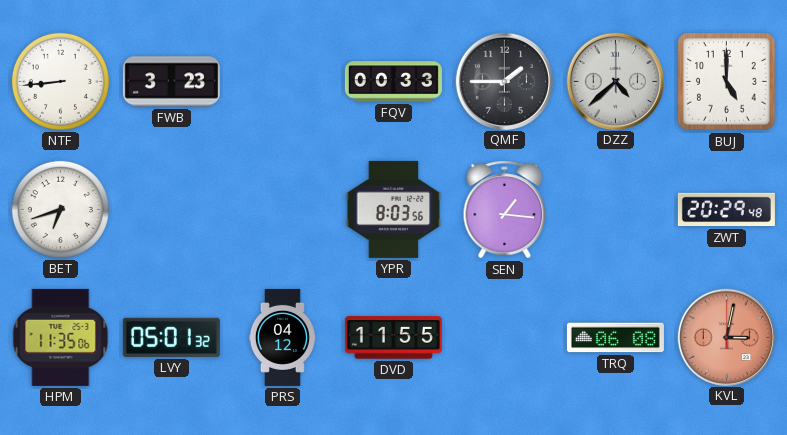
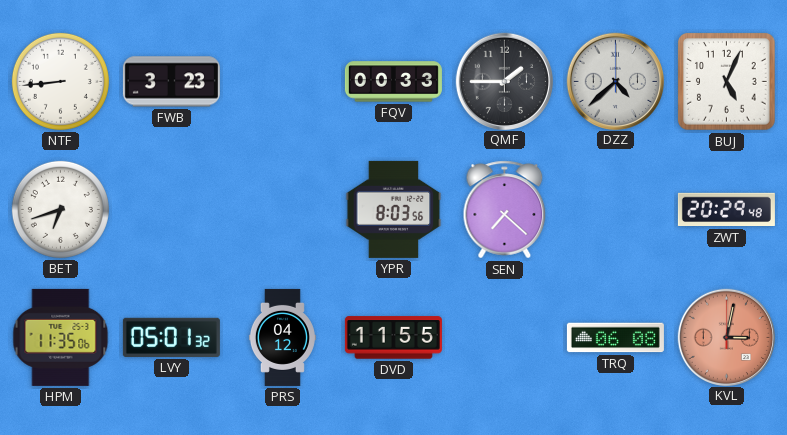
BUJ: 5:00 -> 5:04 (727, 82)
SEN: 1:16 -> 7:22 (505, 210)
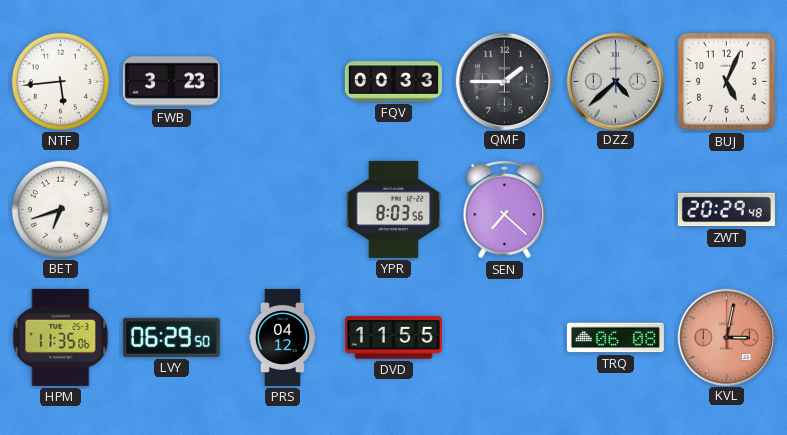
NTF: 8:44 -> 5:44 (60, 81)
LVY: 05:01 -> 06:29 (171, 337)
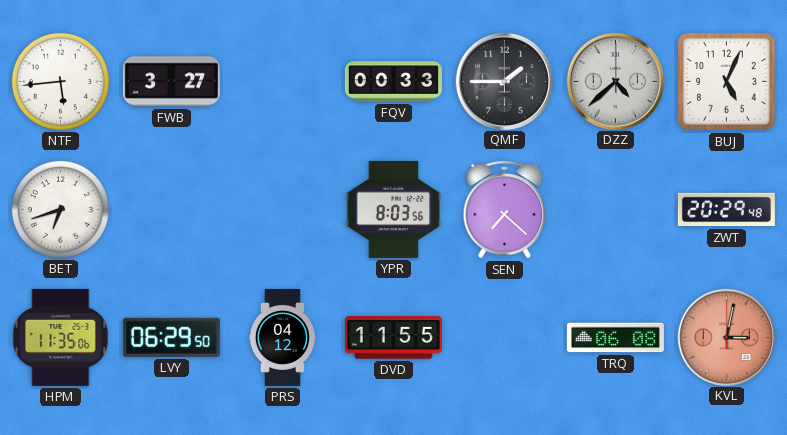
FWB: 3:23 -> 3:27 (171, 82)
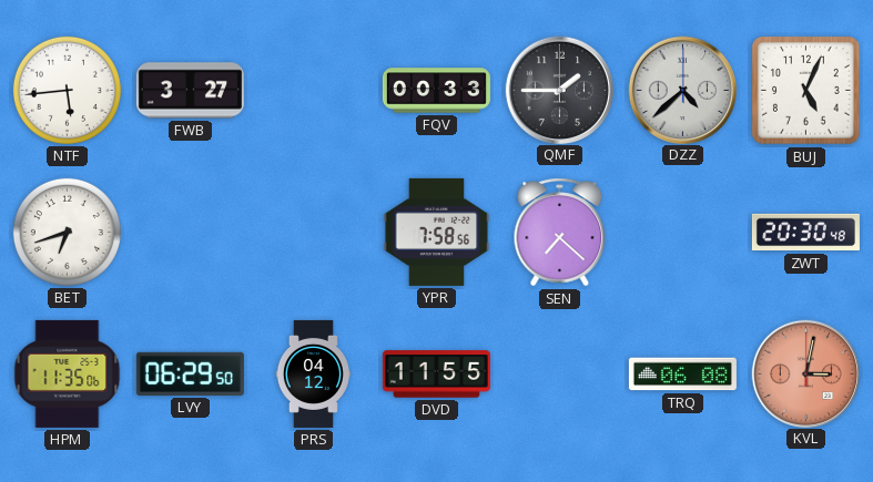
YPR: 8:03 -> 7:58 (437, 232)
ZWT: 20:29 -> 20:30 (805, 233)
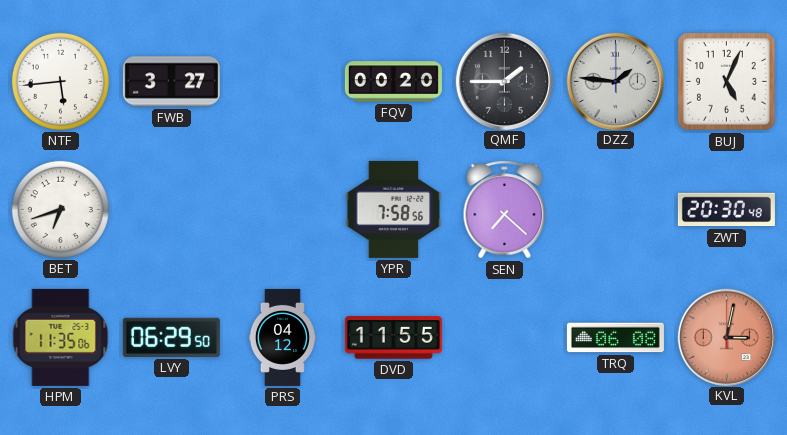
FQV: 00:33 -> 00:20 (393, 82)
DZZ: 4:38 -> 1:46 (615, 81)
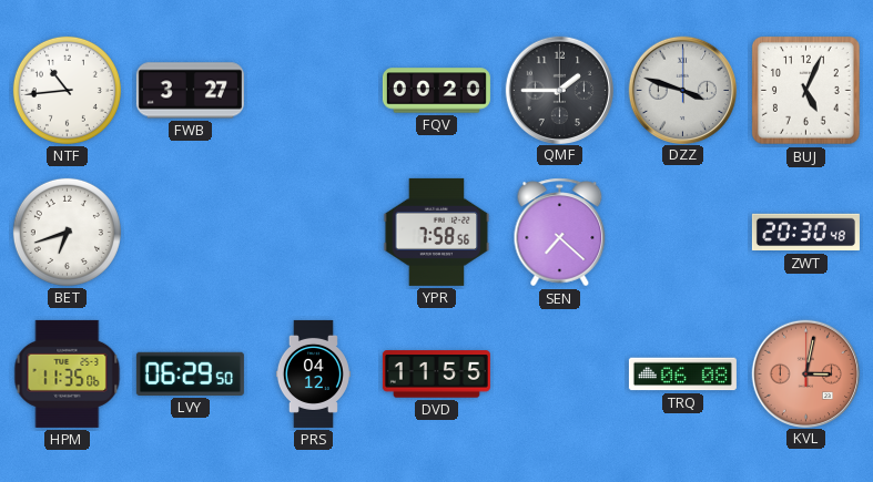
NTF: 5:44 -> 10:44 (67, 90)
DZZ: 1:46 -> 3:48 (682, 90)
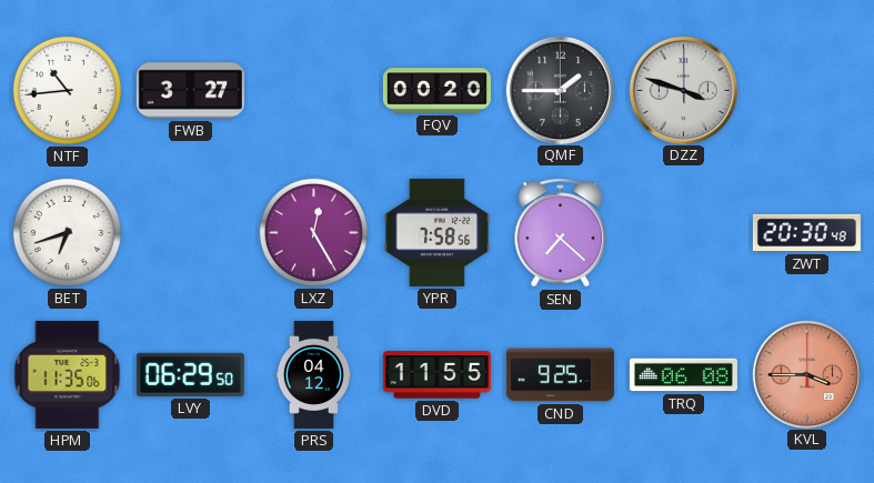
BUJ: 5:04 -> none (806, 91)
LXZ: none -> 12:25 (313, 232)
CND: none -> 9:25 (560, 375)
KVL: 3:02 -> 3:45 (806, 374)
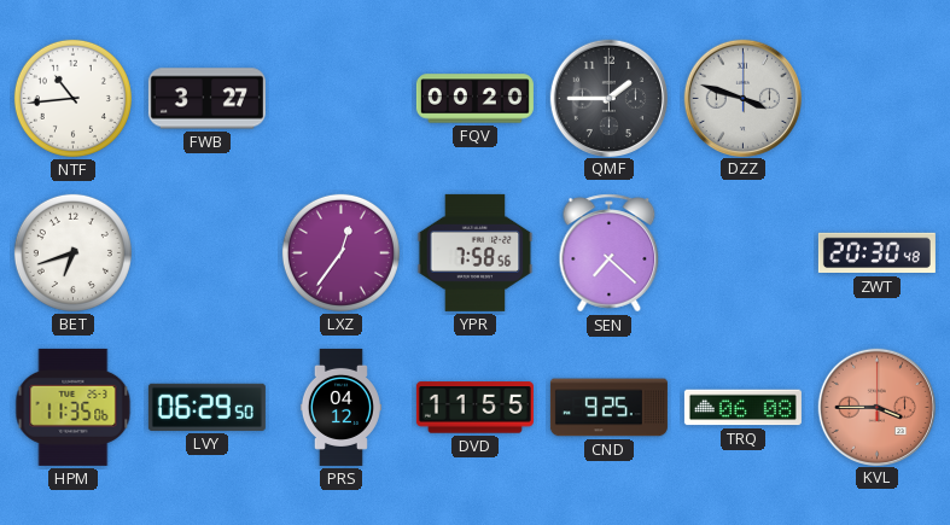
LXZ: 12:25 -> 12:36 (340, 252)
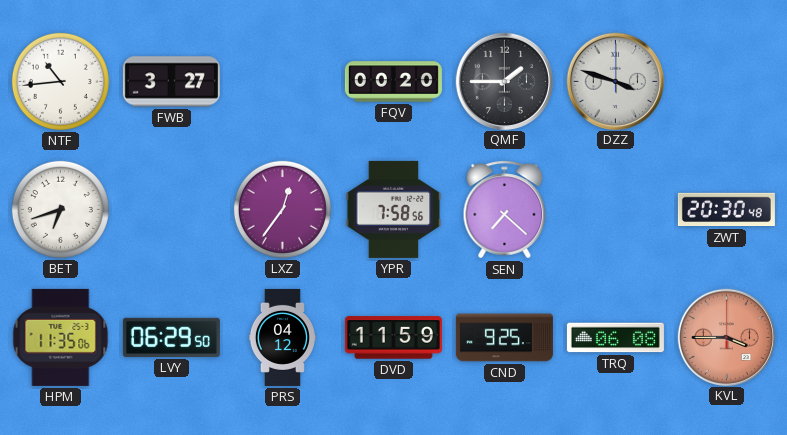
DVD: 11:55 -> 11:59 (393, 338)
